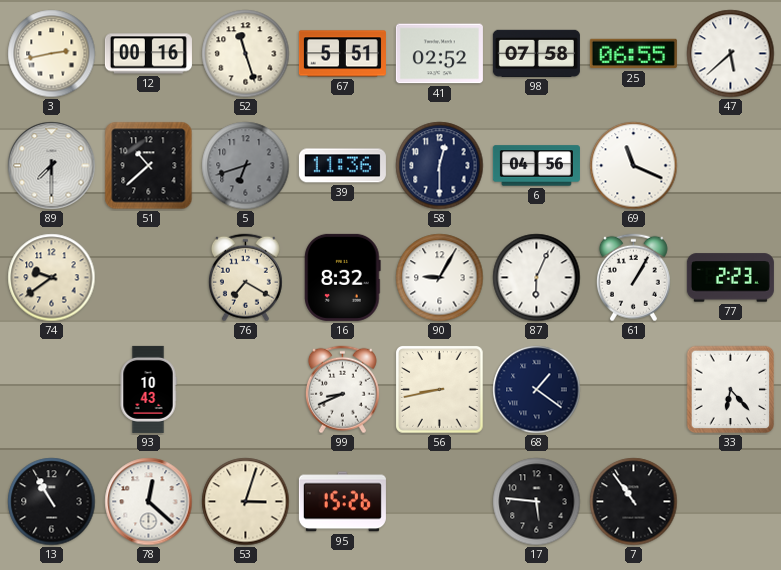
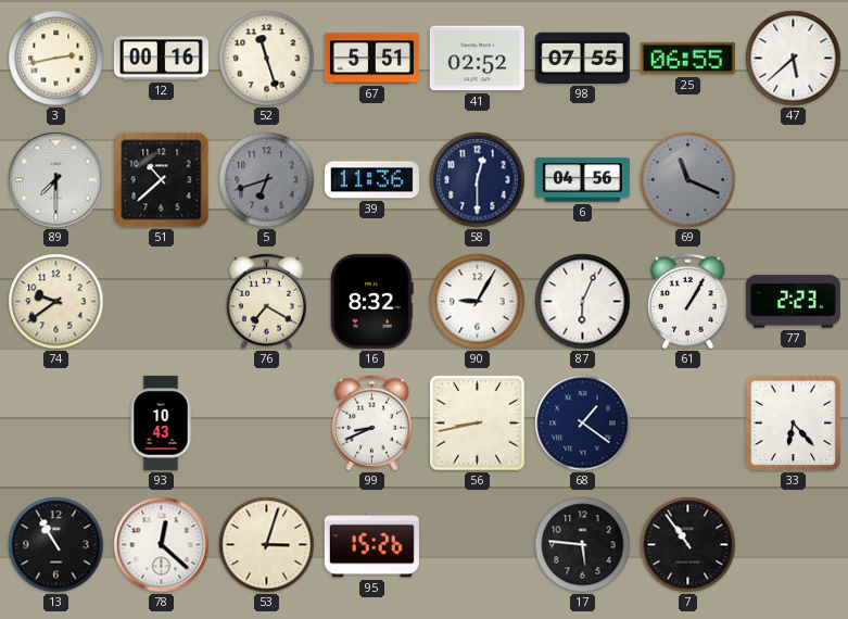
98: 07:58 -> 07:55 (582, 58)
69 dial: white -> grey (688, 180)
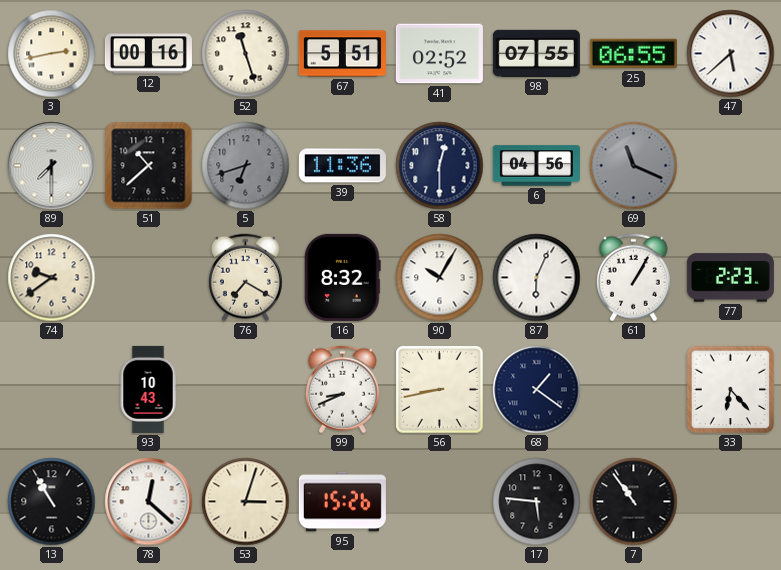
90: 9:05 -> 10:05 (440, 278)
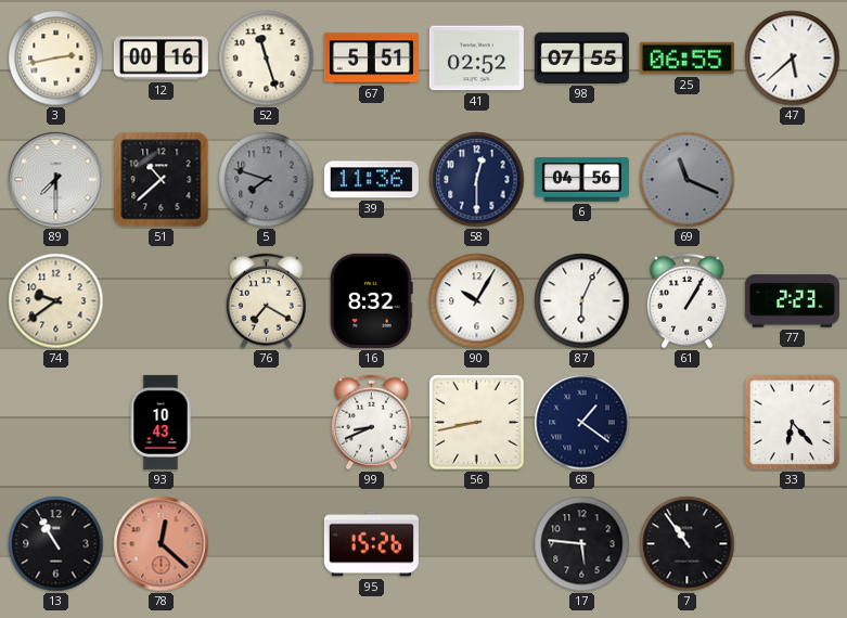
5: 6:42 -> 7:48 (267, 180)
78 dial: white -> salmon (162, 544)
53: 3:03 -> none (246, 502)
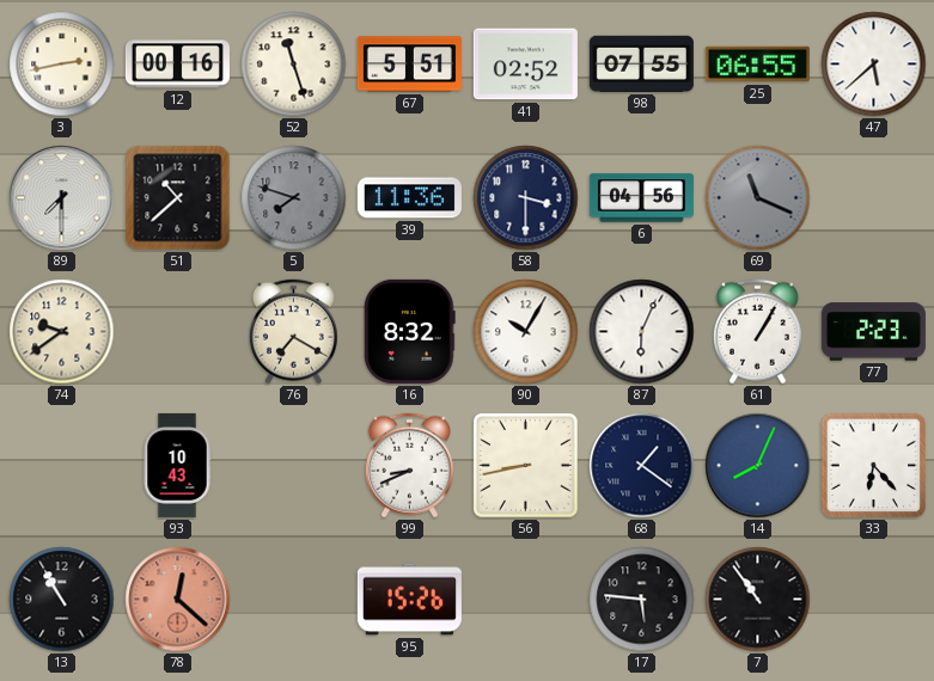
58: 12:30 -> 3:30 (526, 198)
14: none -> 8:04 (758, 466)
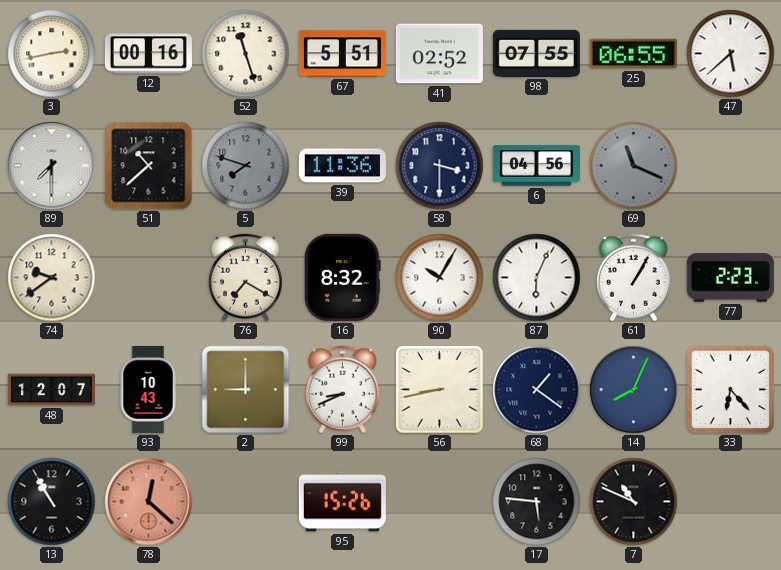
48: none -> 12:07 (51, 390)
2: none -> 9:00 (246, 390)
7: 10:54 -> 10:49 (634, 502)
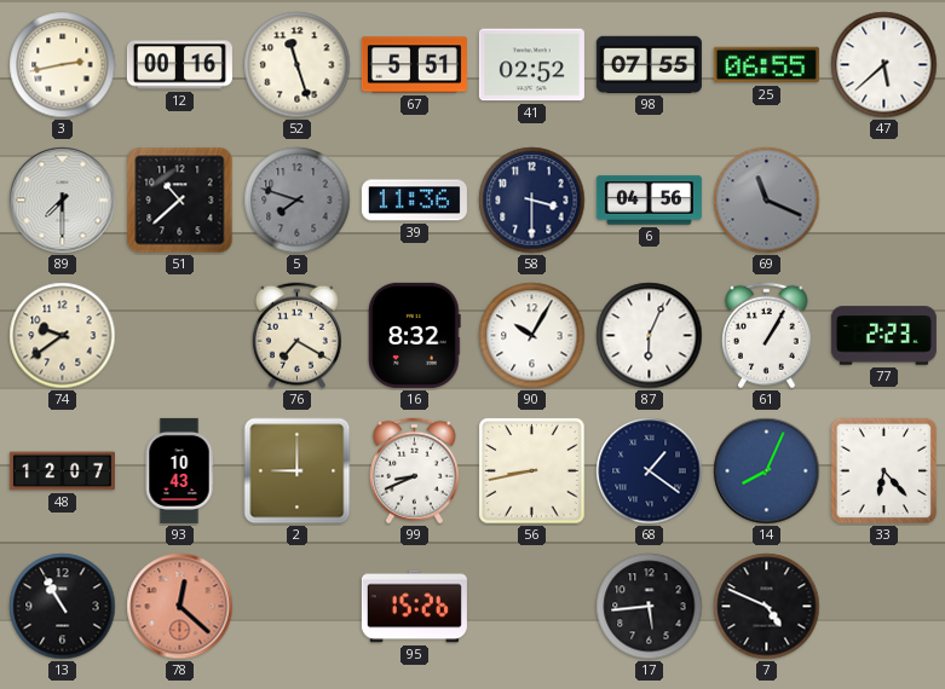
17: 5:46 -> 5:44 (650, 607)
7: 10:49 -> 4:49 (767, 607)
